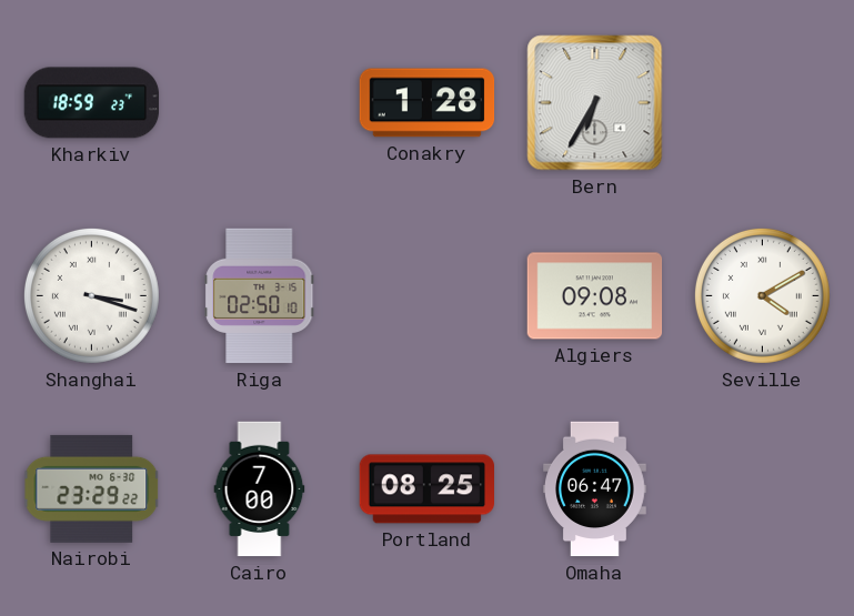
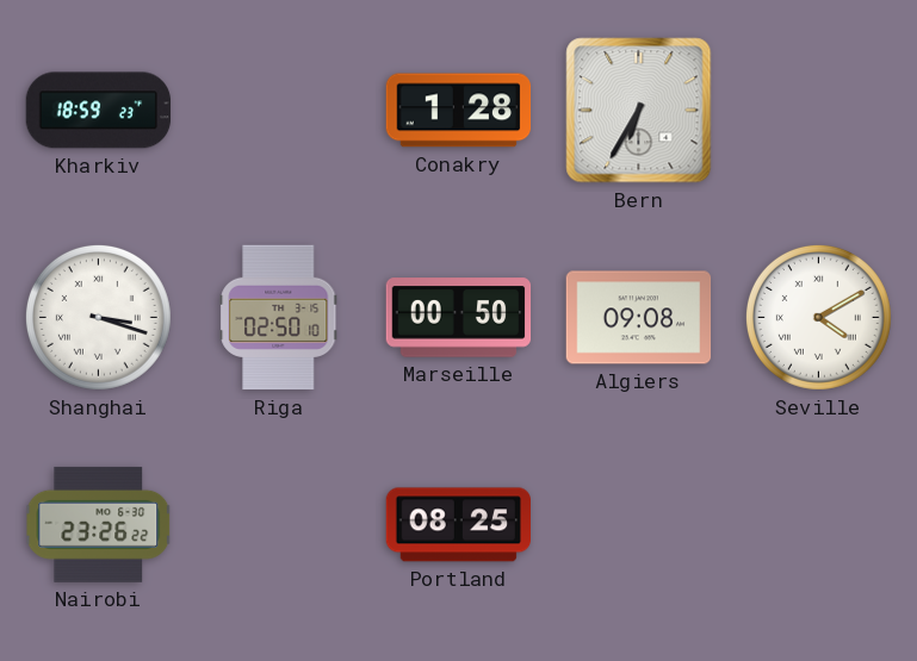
Marseille: none -> 00:50 (459, 318)
Nairobi: 23:29 -> 23:26 (99, 524)
Cairo: 7:00 -> none (260, 489)
Omaha: 06:47 -> none (595, 489)
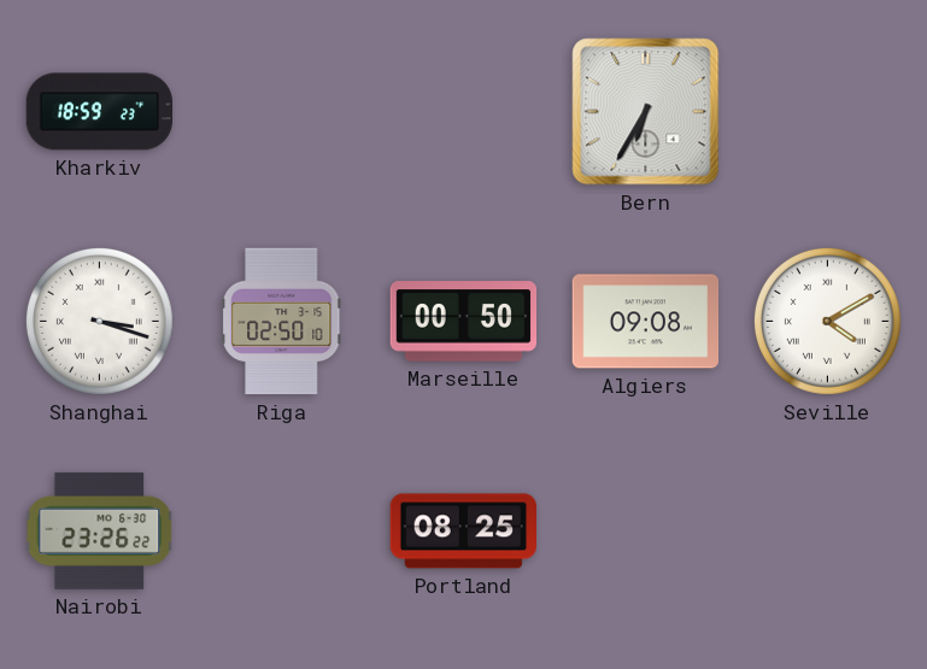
Conakry: 1:28 -> none (459, 111)
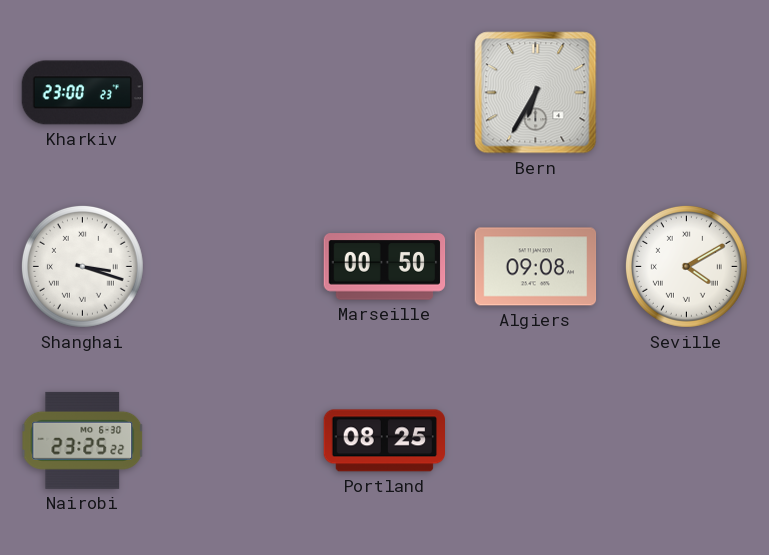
Kharkiv: 18:59 -> 23:00 (83, 93)
Riga: 02:50 -> none (282, 322)
Nairobi: 23:26 -> 23:25 (83, 440)
